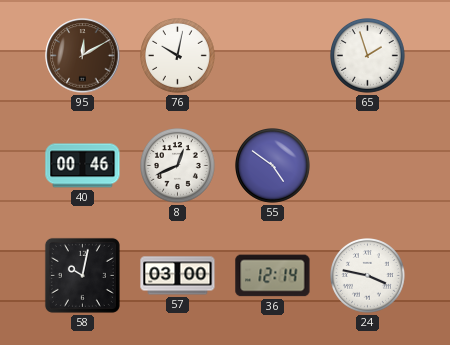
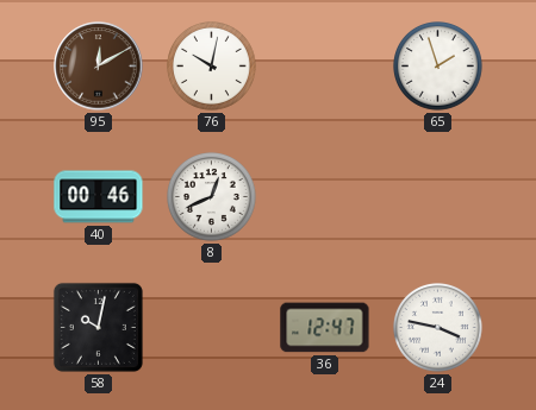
55: 4:51 -> none (273, 166)
57: 03:00 -> none (178, 276)
36: 12:14 -> 12:47 (325, 328)
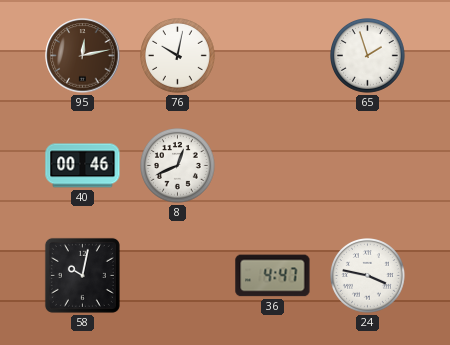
95: 12:10 -> 12:13 (83, 56)
36: 12:47 -> 4:47 (273, 276)
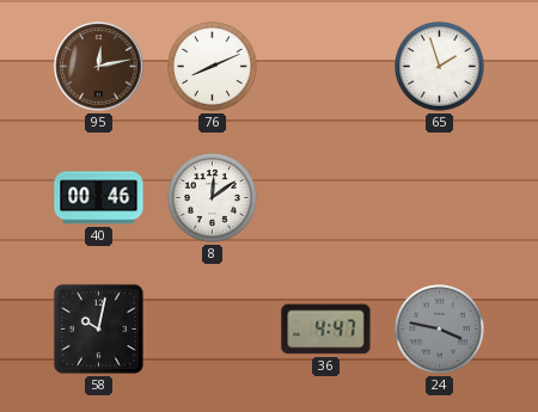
76: 10:02 -> 8:11 (213, 67)
8: 12:41 -> 12:09 (213, 198)
24 dial: white -> grey (440, 330)
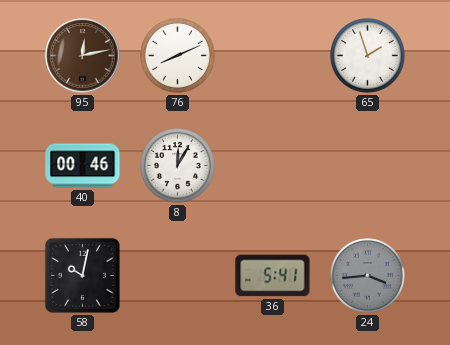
8: 12:09 -> 12:05 (178, 166)
36: 4:47 -> 5:41 (273, 276)
24: 3:47 -> 3:44 (368, 276)
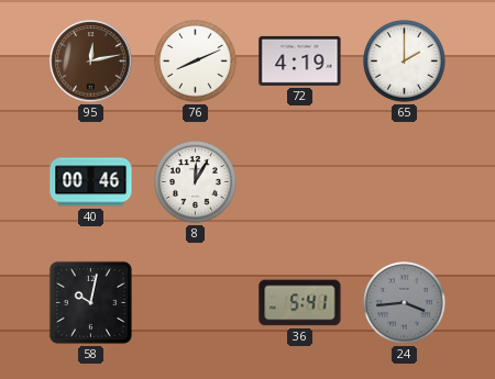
72: none -> 4:19 (300, 60)
65: 1:57 -> 2:00 (405, 62)
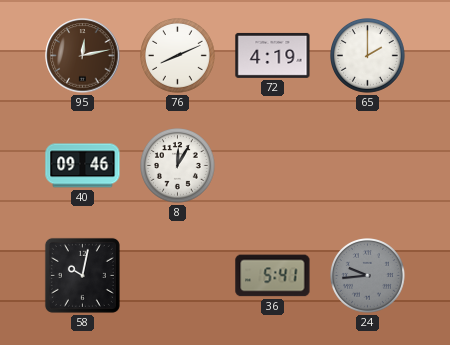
40: 00:46 -> 09:46 (83, 166)
24: 3:44 -> 9:44 (368, 276)
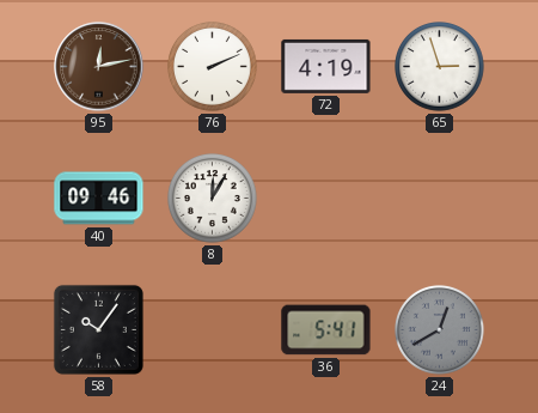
76: 8:11 -> 2:11 (213, 67)
65: 2:00 -> 2:57 (440, 67)
58: 10:02 -> 10:06 (98, 329)
24: 9:44 -> 12:40 (440, 330)
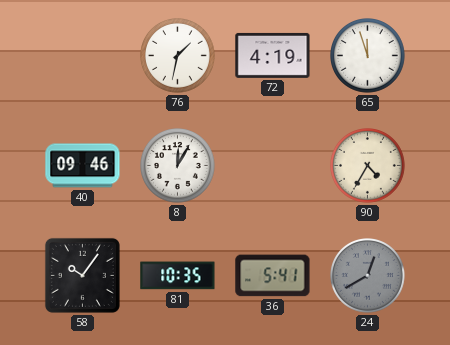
95: 12:13 -> none (99, 67)
76: 2:11 -> 1:32 (178, 56)
65: 2:57 -> 11:57 (368, 56)
90: none -> 4:35 (368, 166)
81: none -> 10:35 (178, 276)
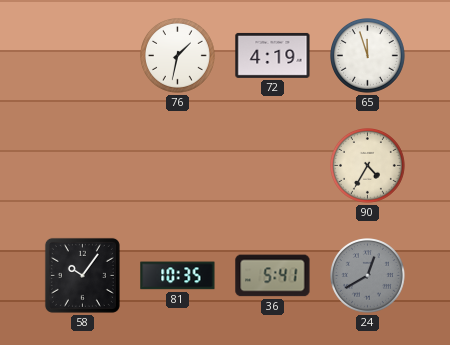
40: 09:46 -> none (83, 166)
8: 12:05 -> none (178, 166)
